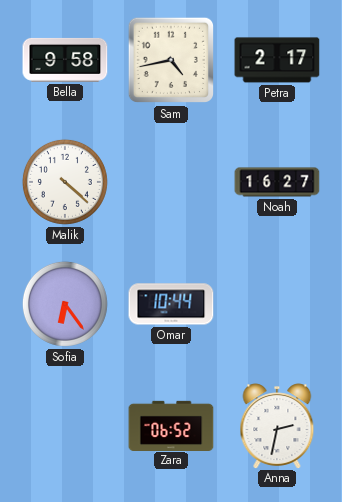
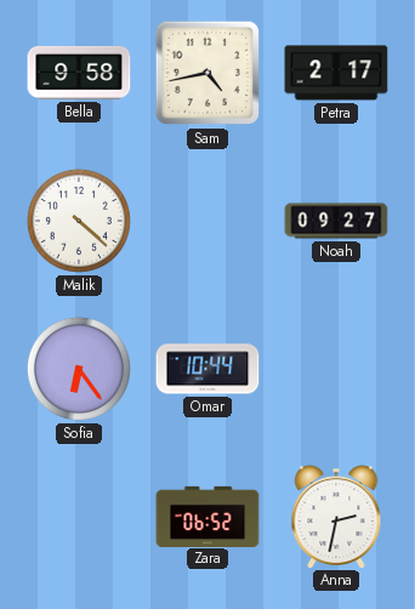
Noah: 16:27 -> 09:27 (336, 221)
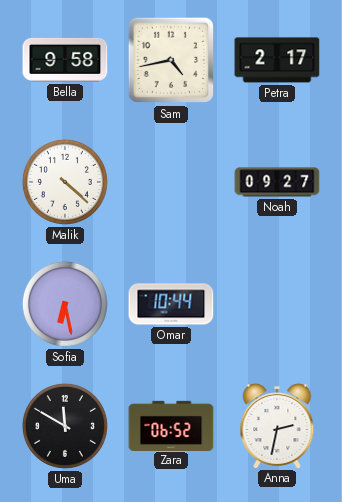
Sofia: 6:24 -> 6:28 (65, 304)
Uma: none -> 11:50 (65, 426)
